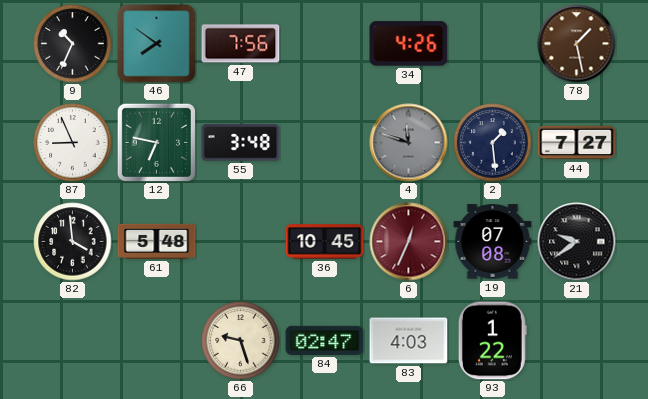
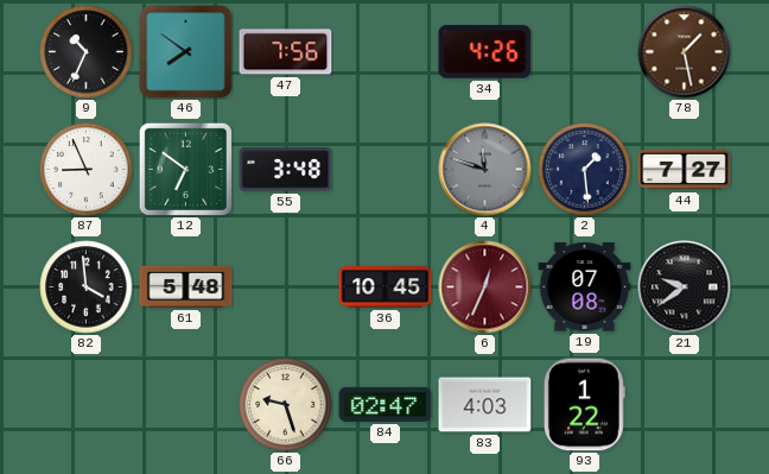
12: 6:47 -> 6:51 (185, 169)
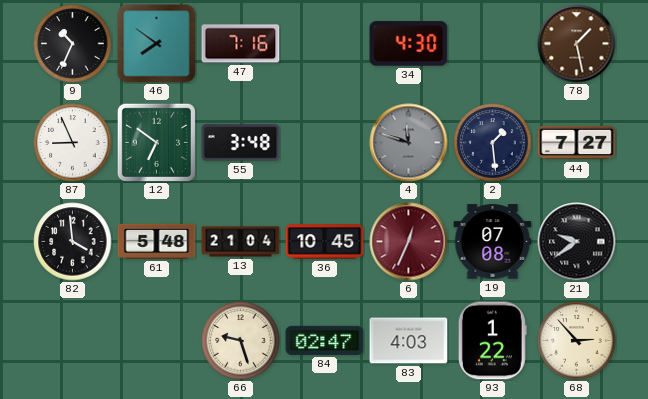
47: 7:56 -> 7:16 (241, 44)
34: 4:26 -> 4:30 (409, 44)
13: none -> 21:04 (241, 242)
68: none -> 2:53 (577, 341)
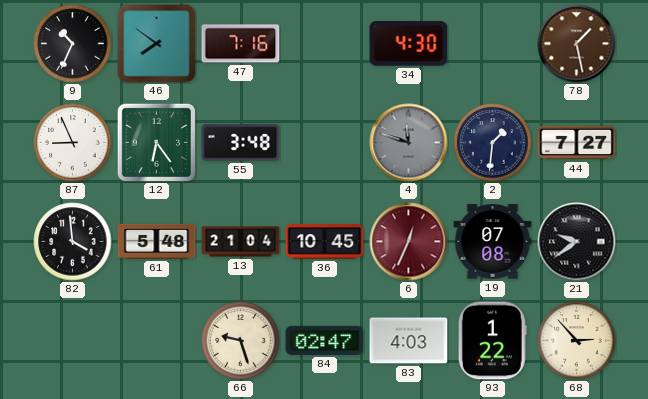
12: 6:51 -> 6:24 (156, 142)
2: 1:29 -> 1:31 (493, 143)
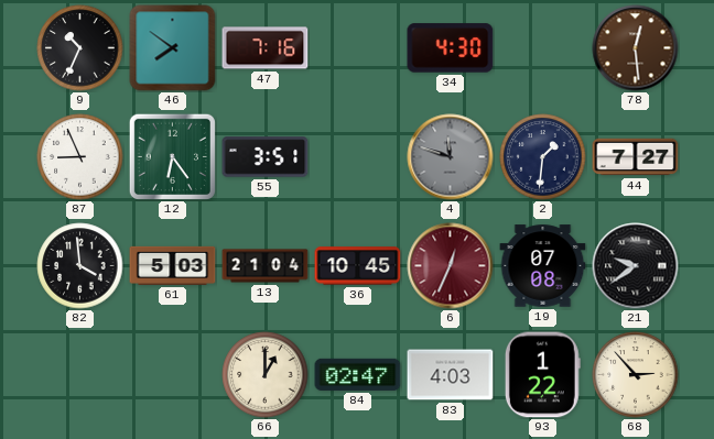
78: 1:28 -> 12:29 (636, 48)
55: 3:48 -> 3:51 (266, 157)
61: 5:48 -> 5:03 (173, 265)
66: 9:27 -> 1:00 (266, 375)
